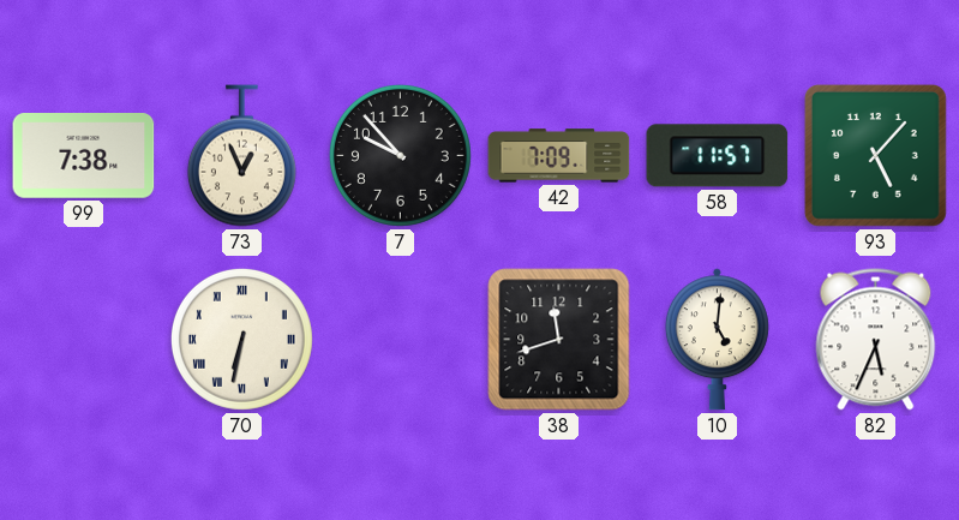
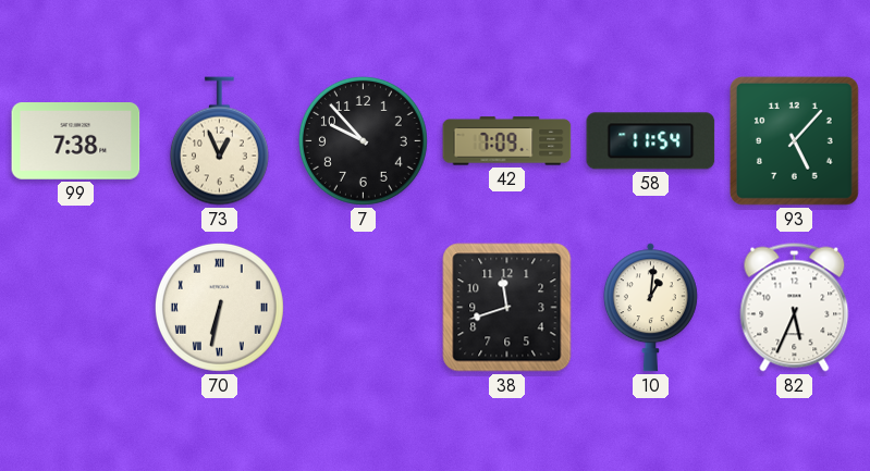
58: 11:57 -> 11:54 (651, 141)
10: 5:01 -> 1:01 (650, 308)
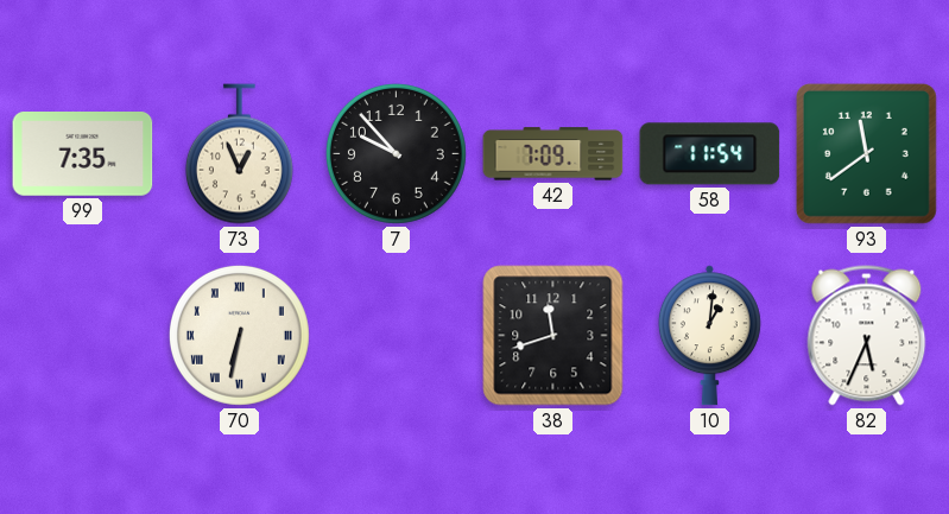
99: 7:38 -> 7:35 (83, 154)
93: 5:07 -> 11:39 (866, 153)
